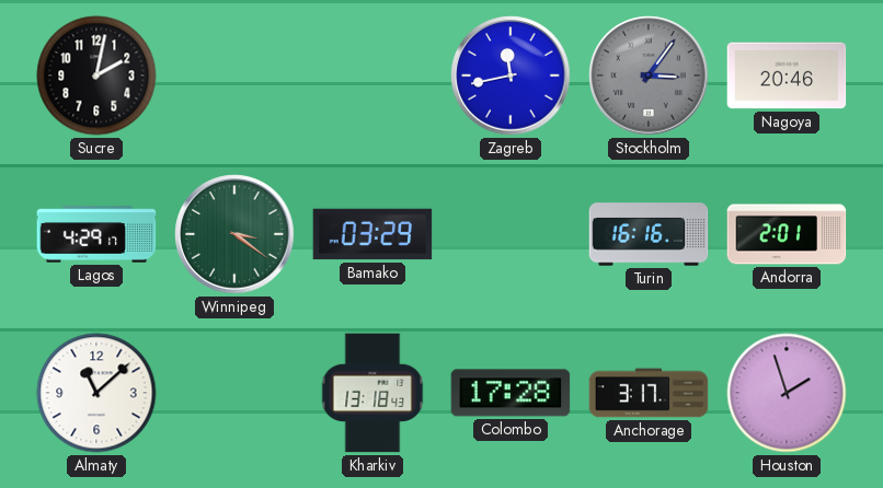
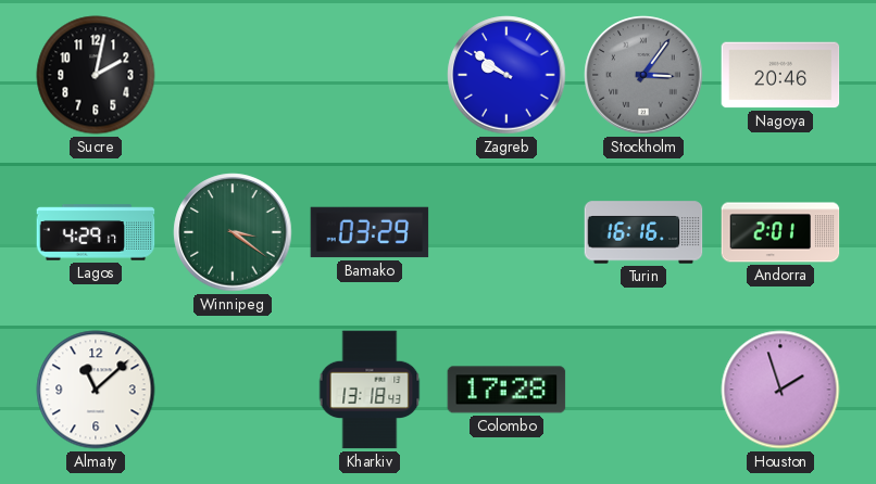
Zagreb: 11:43 -> 9:51 (506, 75)
Anchorage: 3:17 -> none (649, 393)
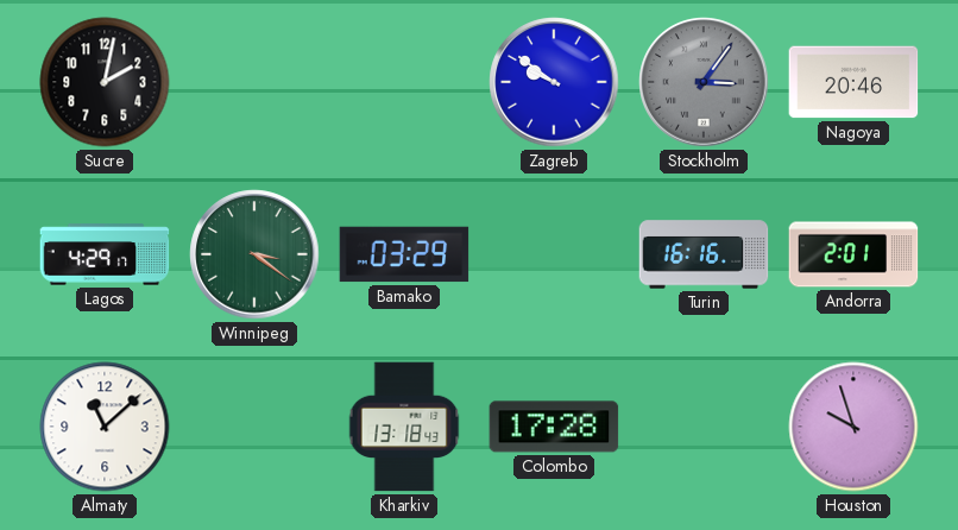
Houston: 1:57 -> 9:57 (853, 427)
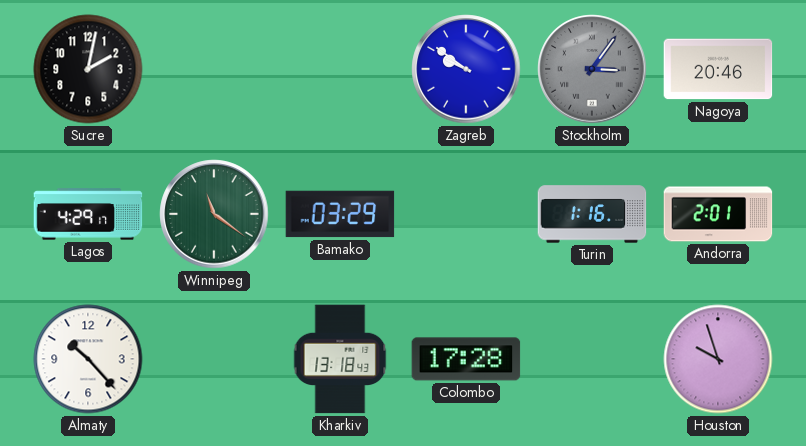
Winnipeg: 3:21 -> 11:21 (214, 214)
Turin: 16:16 -> 1:16 (592, 214)
Almaty: 11:08 -> 10:23 (88, 359)
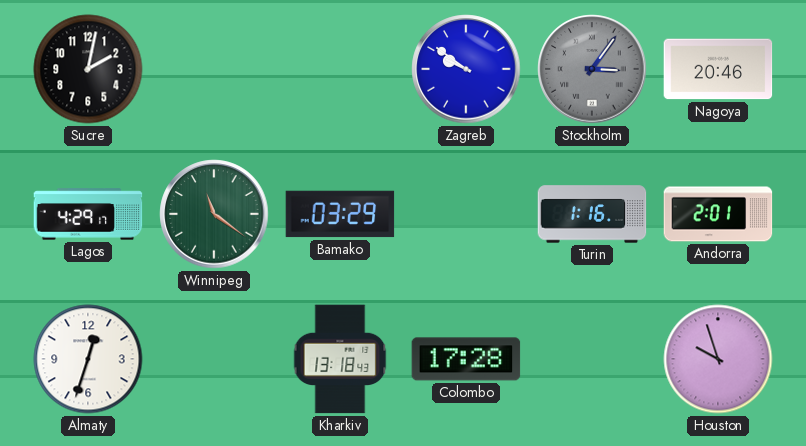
Almaty: 10:23 -> 12:33 (88, 359)
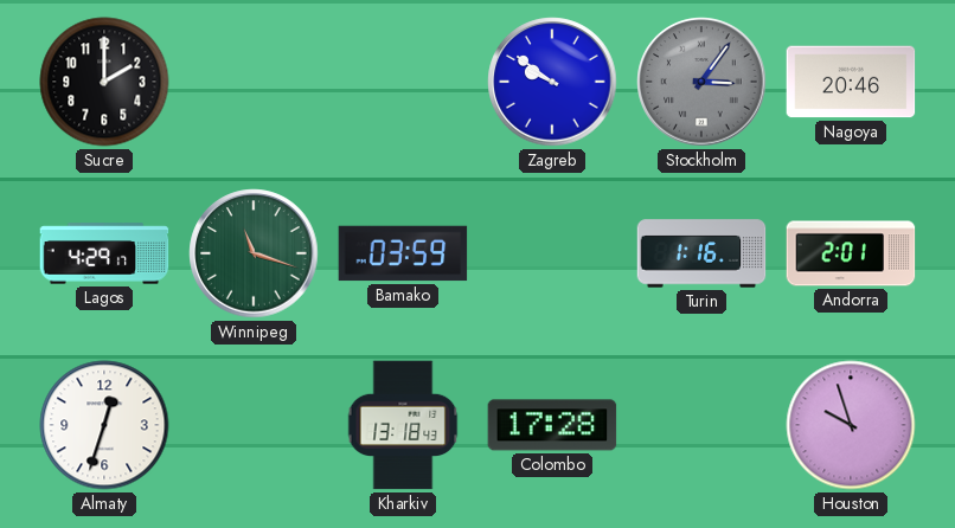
Sucre: 2:02 -> 2:00 (104, 82)
Winnipeg: 11:21 -> 11:18 (254, 253)
Bamako: 03:29 -> 03:59 (403, 253)
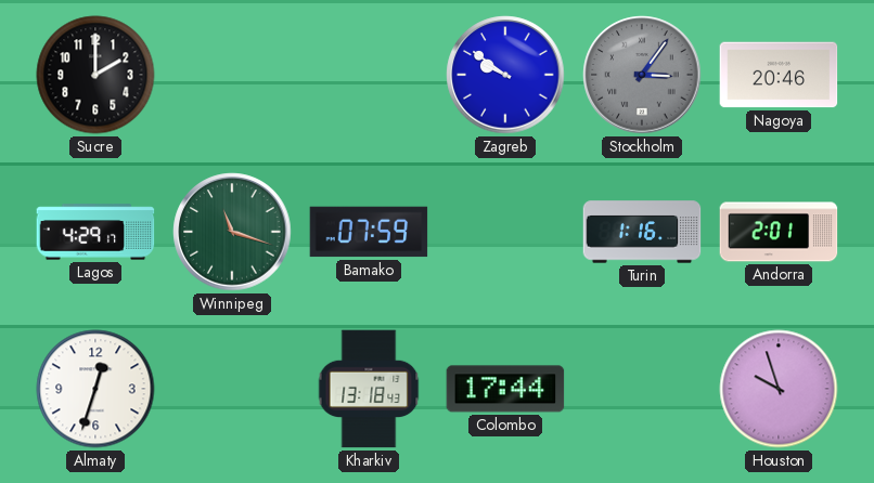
Bamako: 03:59 -> 07:59 (369, 232)
Colombo: 17:28 -> 17:44 (505, 389)
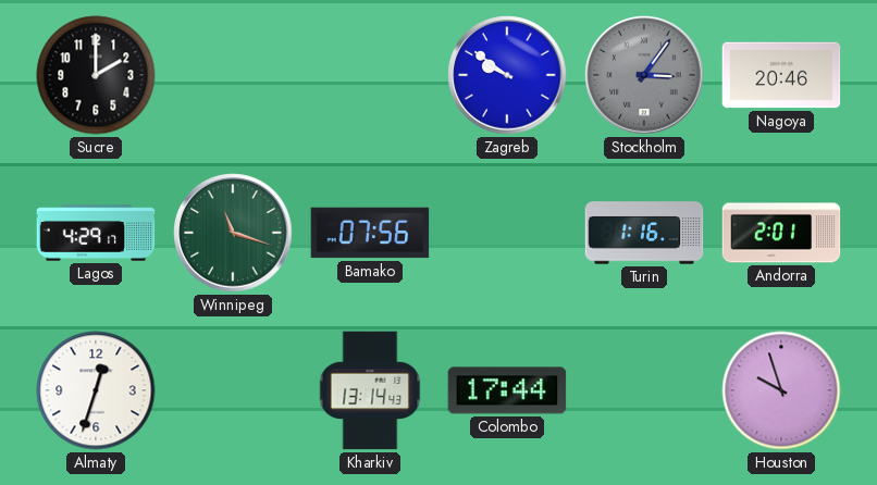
Bamako: 07:59 -> 07:56 (370, 233)
Kharkiv: 13:18 -> 13:14 (370, 390)
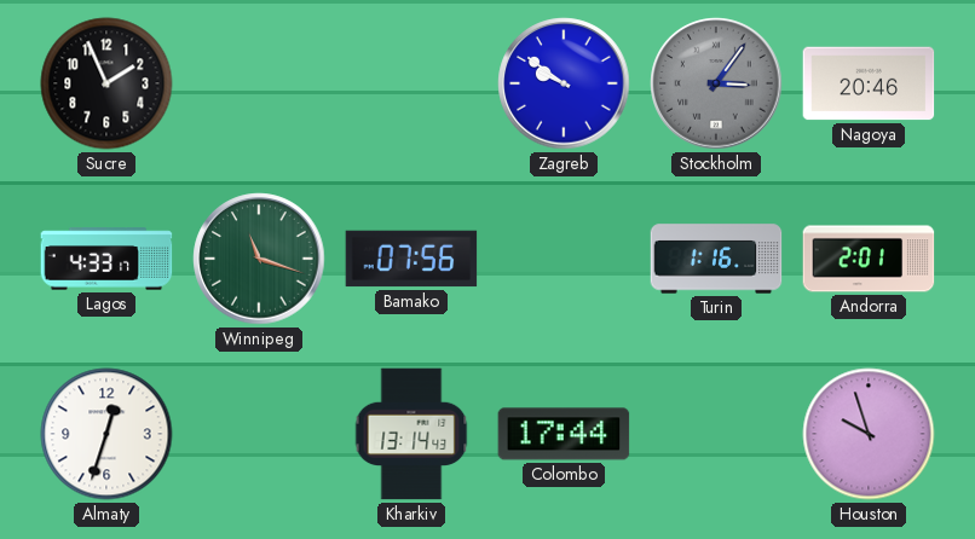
Sucre: 2:00 -> 1:56 (106, 83)
Lagos: 4:29 -> 4:33 (106, 259)
